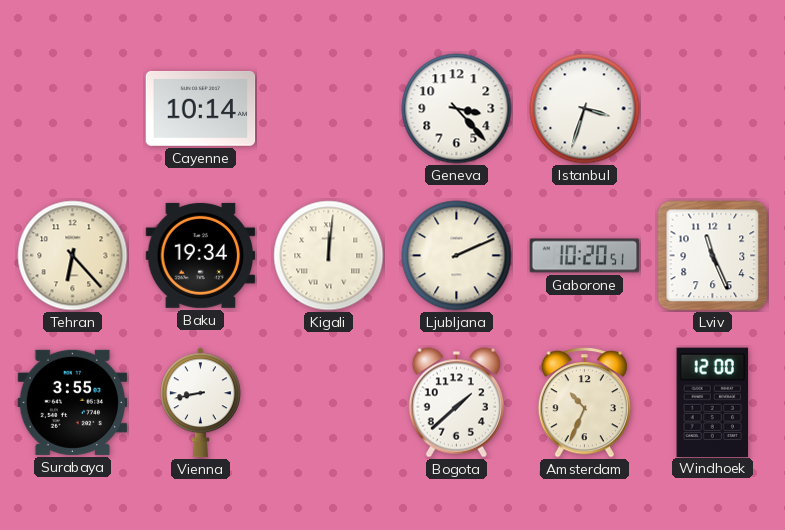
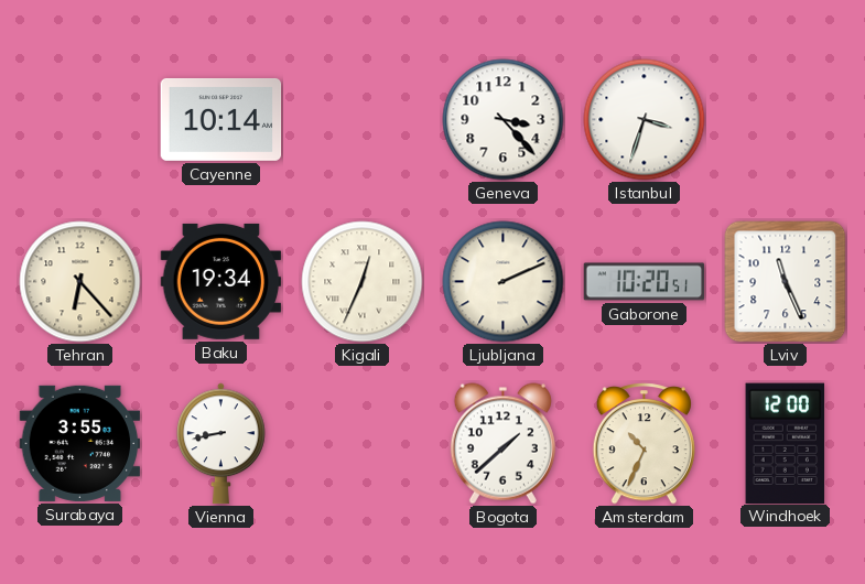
Kigali: 12:01 -> 12:34 (363, 282)
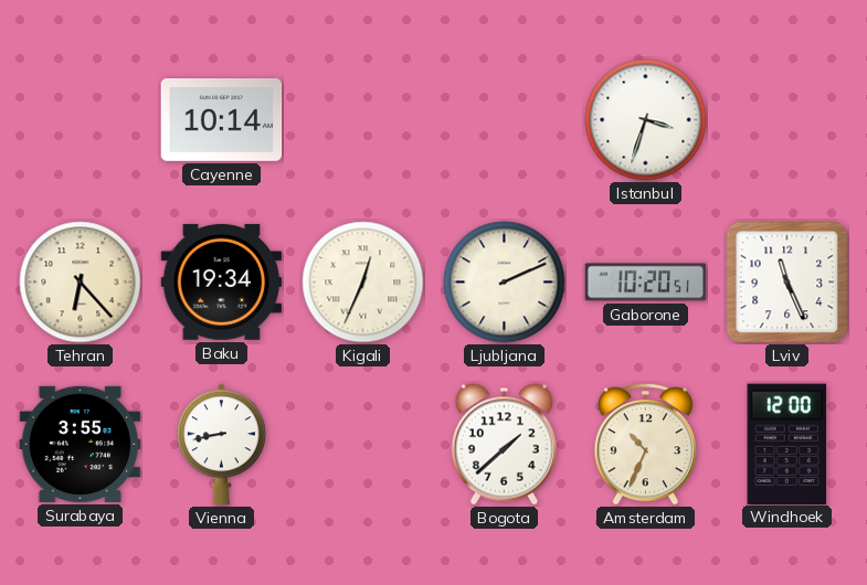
Geneva: 3:23 -> none (504, 120)
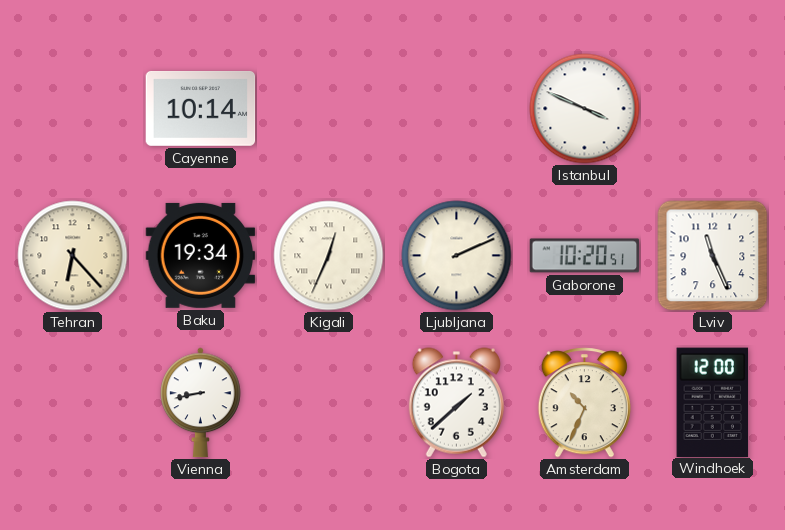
Istanbul: 3:33 -> 3:49 (585, 109)
Surabaya: 3:55 -> none (81, 444)
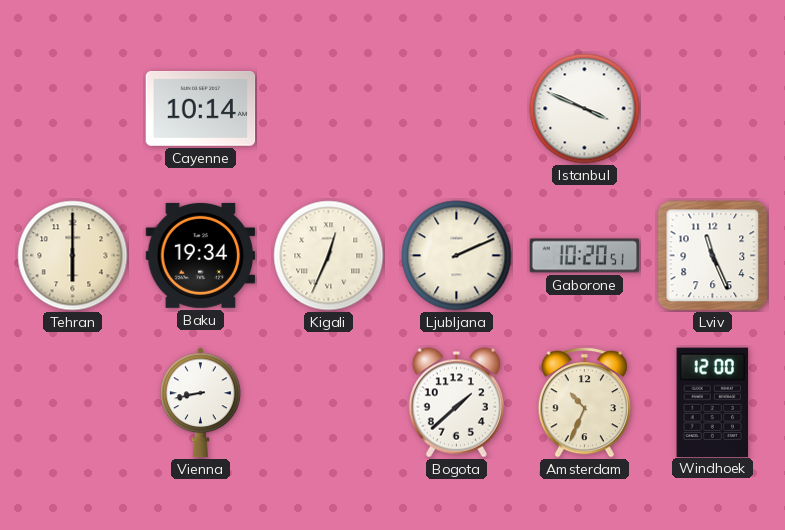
Tehran: 6:23 -> 6:00 (73, 256)
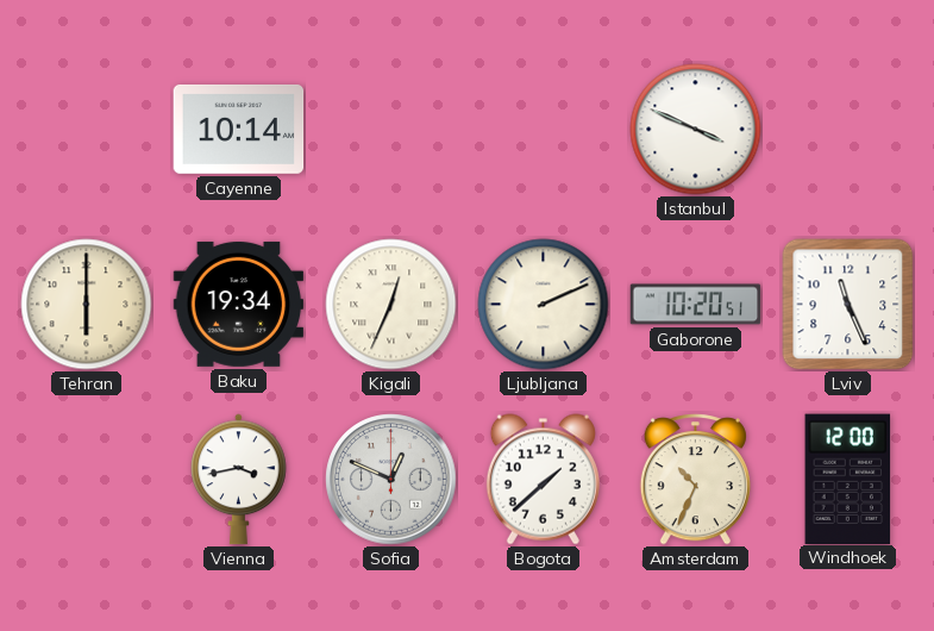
Vienna: 8:43 -> 3:43 (239, 480)
Sofia: none -> 12:49 (391, 480)
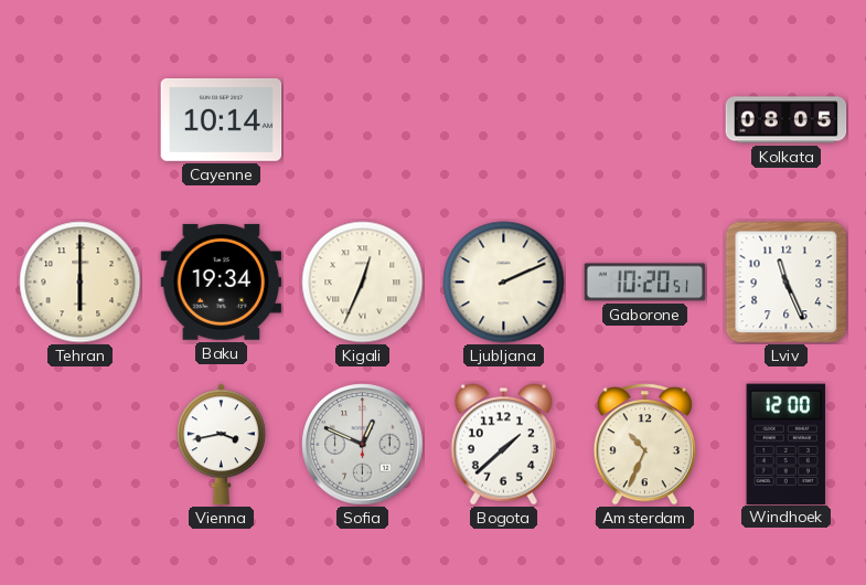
Istanbul: 3:49 -> none (696, 130)
Kolkata: none -> 08:05 (787, 120)
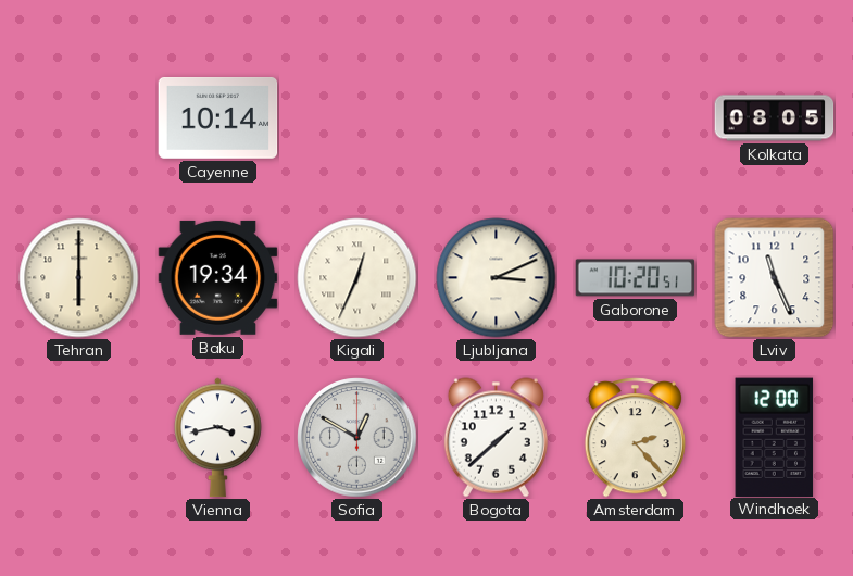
Ljubljana: 2:11 -> 3:11 (497, 278)
Sofia: 12:49 -> 12:50 (357, 438)
Amsterdam: 10:34 -> 2:23 (635, 438)
